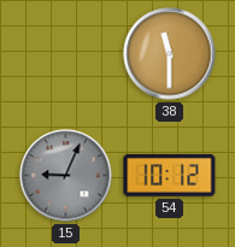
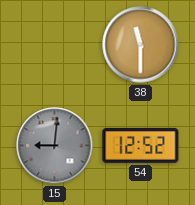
15: 9:04 -> 9:01 (55, 146)
54: 10:12 -> 12:52 (141, 145)
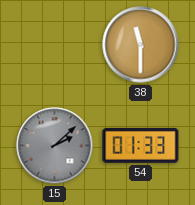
15: 9:01 -> 2:08 (55, 146)
54: 12:52 -> 01:33 (141, 145)
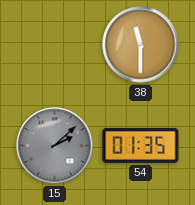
54: 01:33 -> 01:35 (141, 145)
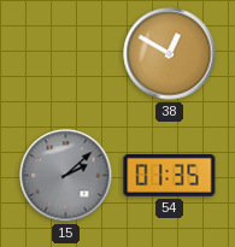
38: 11:30 -> 12:50 (170, 54)
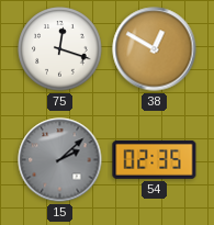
75: none -> 12:18 (60, 49)
54: 01:35 -> 02:35 (155, 159)
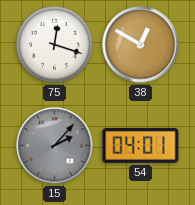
15: 2:08 -> 2:07 (55, 146)
54: 02:35 -> 04:01 (141, 145)
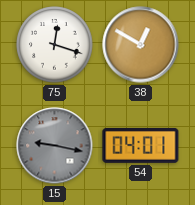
15: 2:07 -> 9:17 (55, 146)
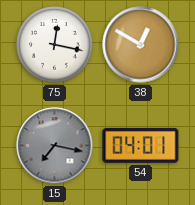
75: 12:18 -> 12:17 (55, 45)
15: 9:17 -> 7:17 (55, 146)
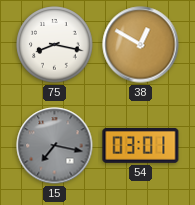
75: 12:17 -> 8:17 (55, 45)
54: 04:01 -> 03:01 (141, 145)
